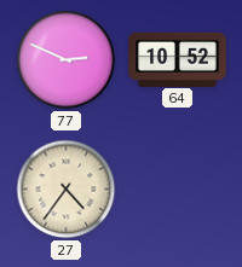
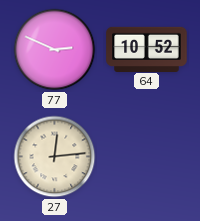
27: 4:36 -> 12:14 (55, 157)
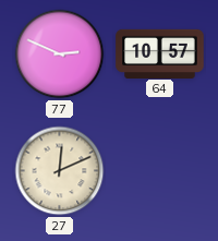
64: 10:52 -> 10:57 (160, 53)
27: 12:14 -> 12:11 (60, 171)
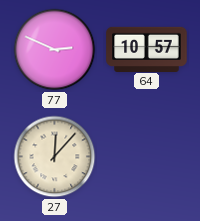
27: 12:11 -> 12:07 (55, 157)
